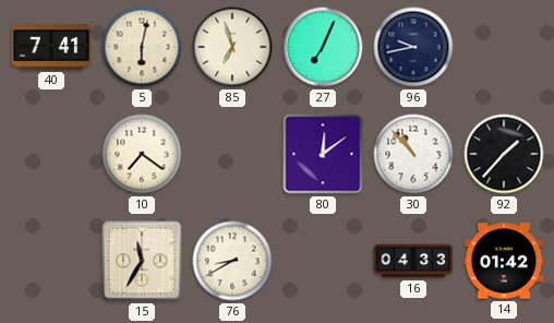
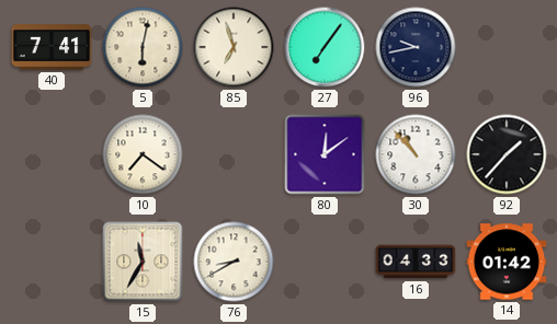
27: 7:04 -> 7:06 (325, 47)
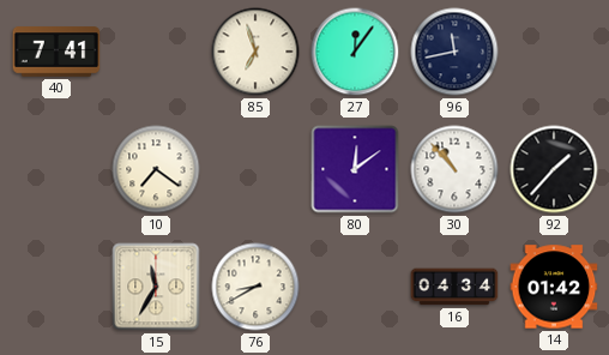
5: 6:02 -> none (143, 47)
27: 7:06 -> 12:06 (355, 52)
96: 9:43 -> 11:43 (454, 52)
16: 04:33 -> 04:34 (454, 287)
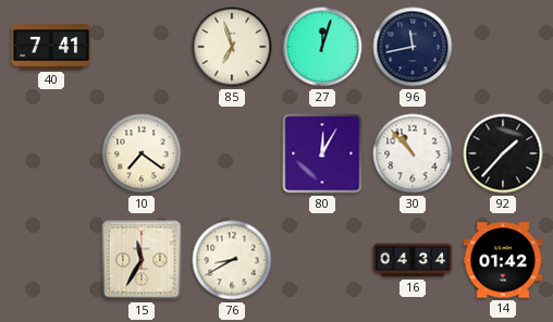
27: 12:06 -> 12:03 (322, 47)
80: 12:09 -> 12:05 (322, 153)
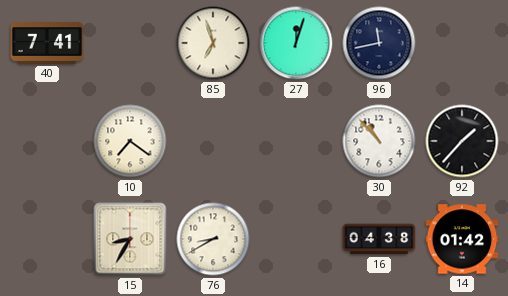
80: 12:05 -> none (322, 153)
15: 11:35 -> 8:35 (130, 239)
16: 04:34 -> 04:38 (379, 239)
